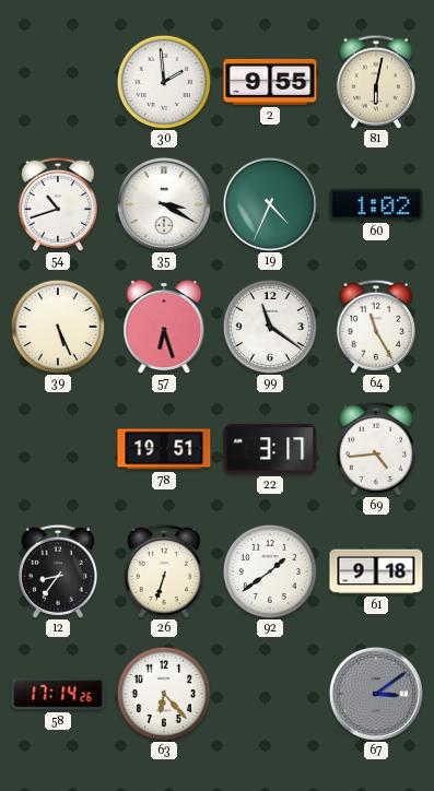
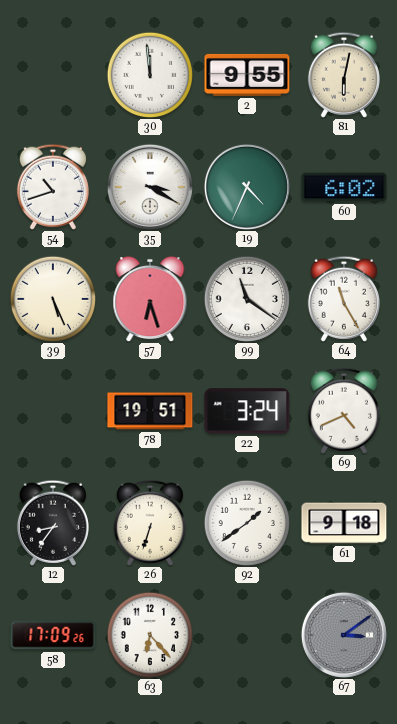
30: 1:59 -> 11:59 (149, 74)
60: 1:02 -> 6:02 (344, 187)
22: 3:17 -> 3:24 (247, 411)
69: 4:44 -> 4:41 (344, 411)
58: 17:14 -> 17:09 (53, 635)
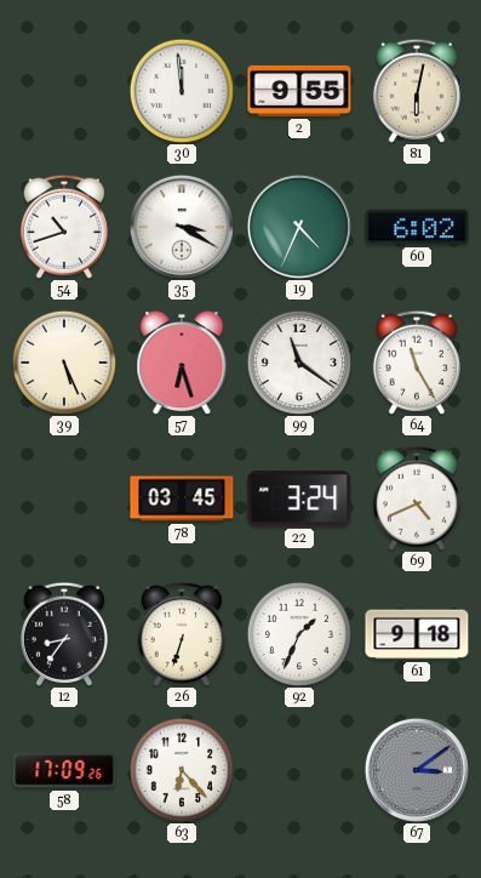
78: 19:51 -> 03:45 (182, 498)
92: 1:39 -> 1:34 (298, 633)
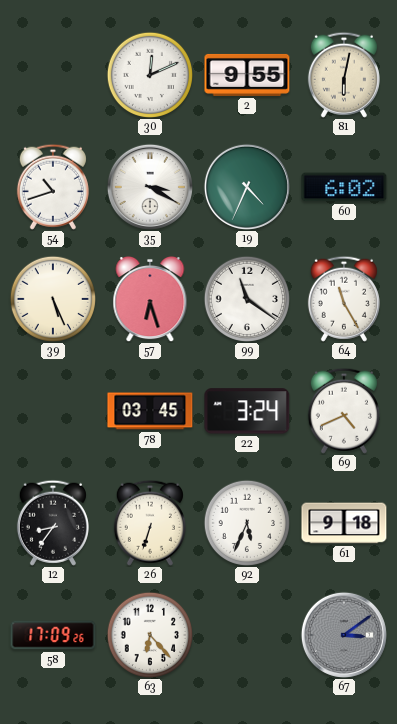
30: 11:59 -> 12:11 (149, 74)
92: 1:34 -> 5:34 (246, 522)
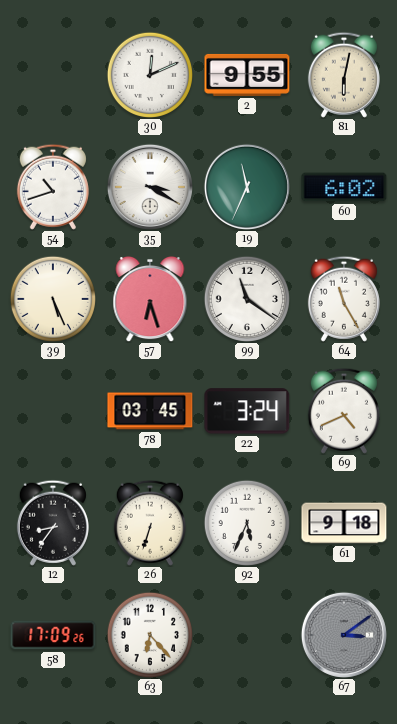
19: 4:34 -> 11:34 (247, 187)
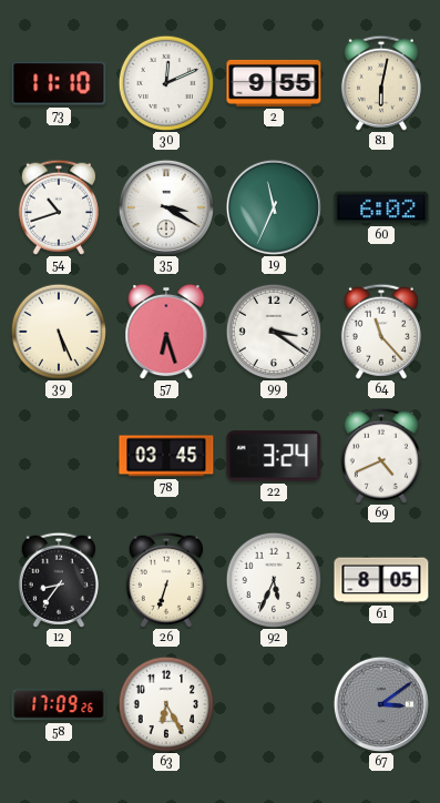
73: none -> 11:10 (59, 83)
99: 11:21 -> 3:21 (273, 331)
64: 11:25 -> 11:23 (381, 332)
61: 9:18 -> 8:05 (381, 580)
63: 6:23 -> 6:25 (165, 703)
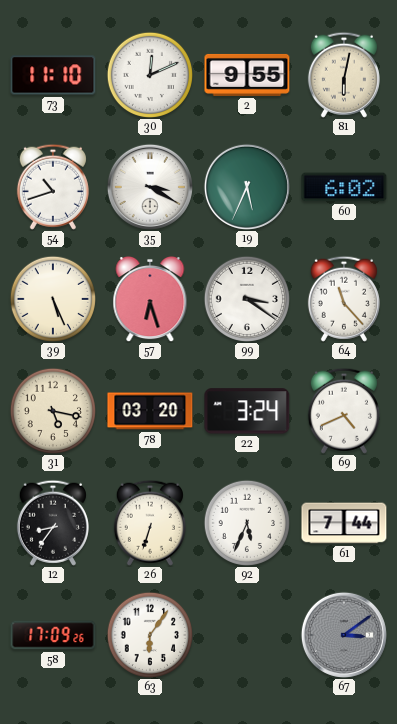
19: 11:34 -> 5:34 (247, 187)
31: none -> 5:17 (52, 410)
78: 03:45 -> 03:20 (150, 411)
61: 8:05 -> 7:44 (344, 523)
63: 6:25 -> 6:06 (149, 634)
